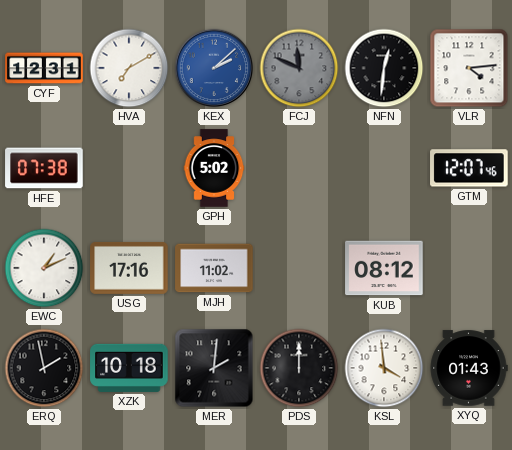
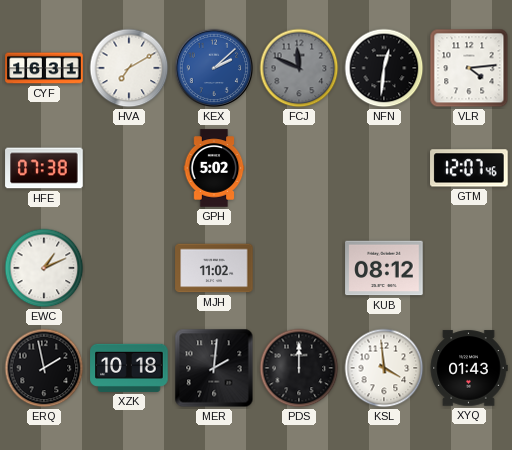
CYF: 12:31 -> 16:31 (44, 68)
USG: 17:16 -> none (129, 268)
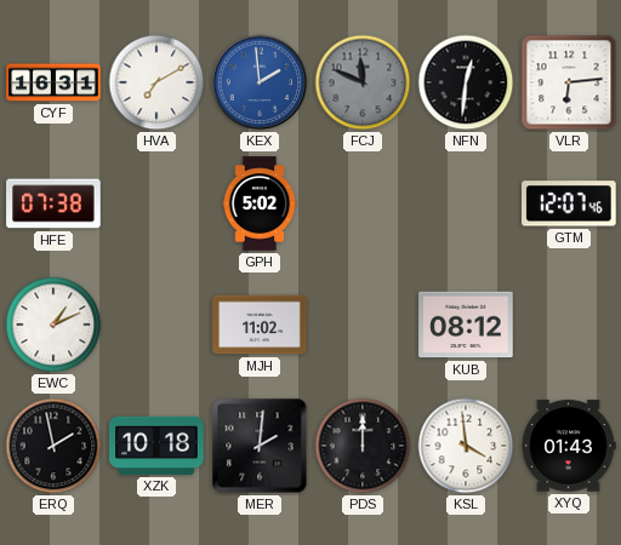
KEX: 2:08 -> 1:59 (260, 82)
VLR: 4:14 -> 6:14 (569, 82)
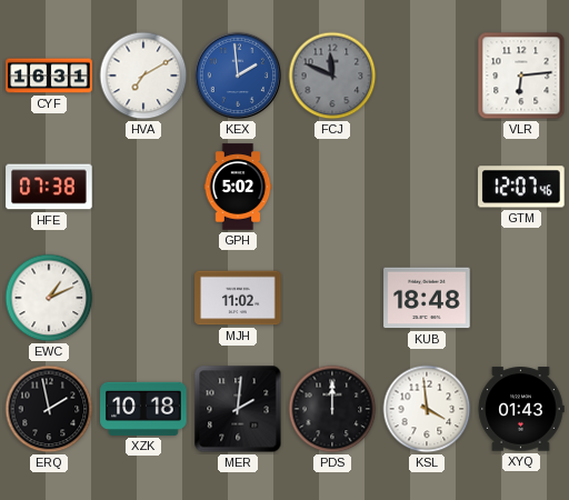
NFN: 12:31 -> none (466, 82)
KUB: 08:12 -> 18:48 (427, 298)
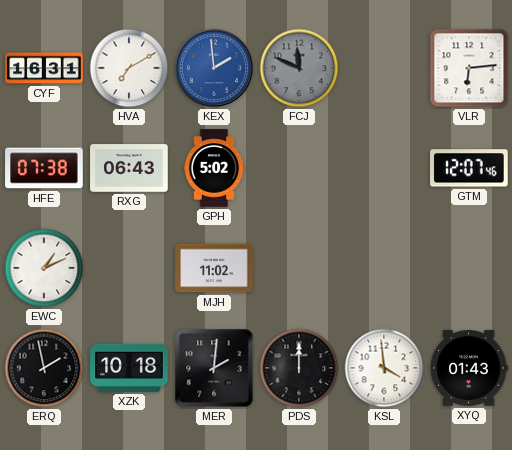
RXG: none -> 06:43 (129, 168)
KUB: 18:48 -> none (427, 298)
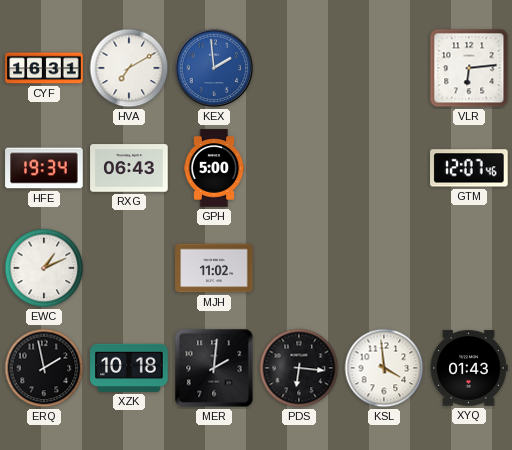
FCJ: 11:49 -> none (299, 68)
HFE: 07:38 -> 19:34 (44, 168)
GPH: 5:02 -> 5:00 (214, 168)
PDS: 12:00 -> 6:16 (299, 368)
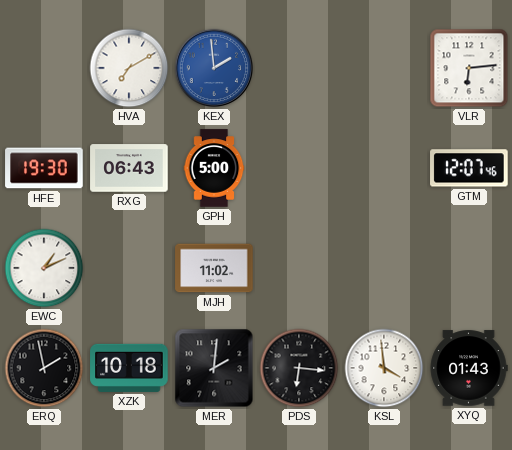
CYF: 16:31 -> none (44, 68)
HFE: 19:34 -> 19:30 (44, 168)
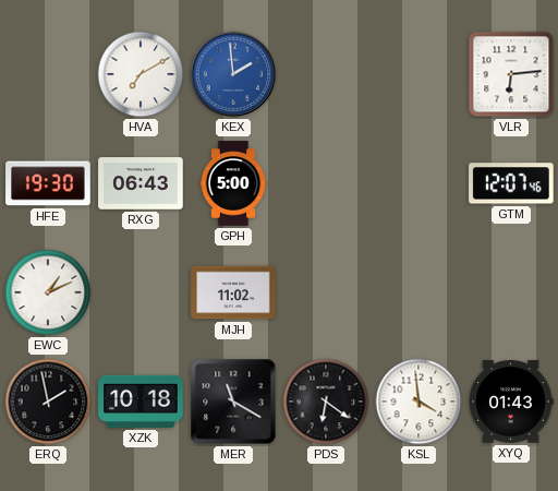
MER: 2:01 -> 11:20 (233, 402)
PDS: 6:16 -> 6:21 (326, 402)
